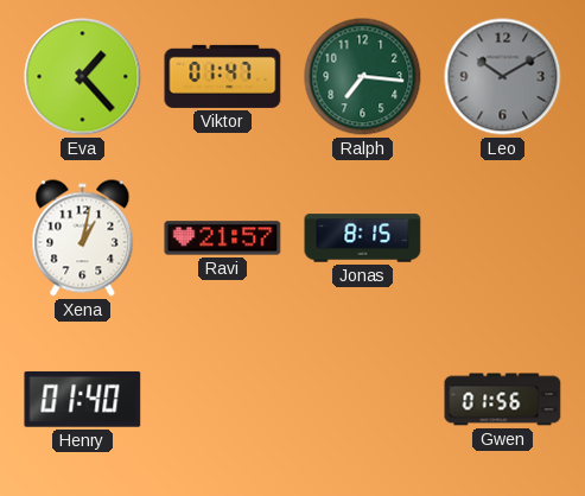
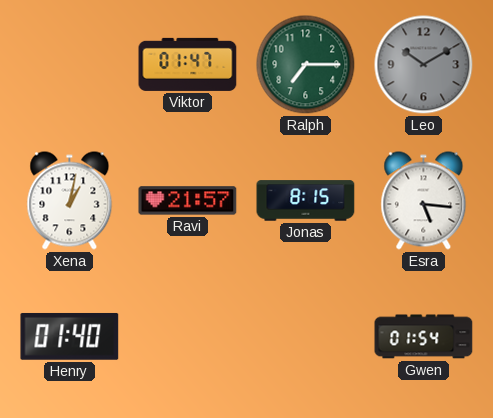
Eva: 1:23 -> none (83, 77)
Ralph: 7:16 -> 7:15 (306, 65)
Esra: none -> 5:16 (424, 201)
Gwen: 01:56 -> 01:54 (424, 337)
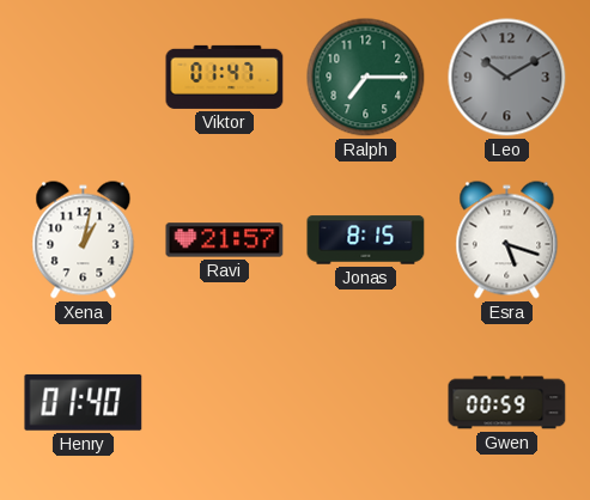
Esra: 5:16 -> 5:18 (507, 240)
Gwen: 01:54 -> 00:59 (507, 403)
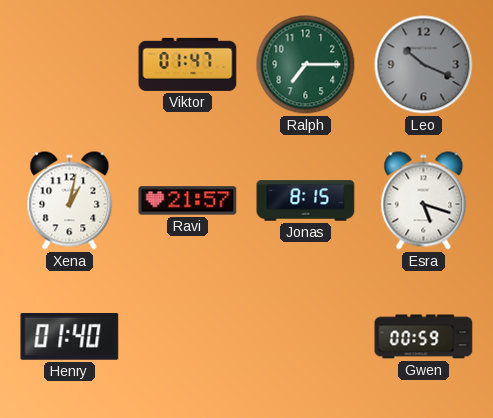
Leo: 10:10 -> 10:19 (424, 65)
